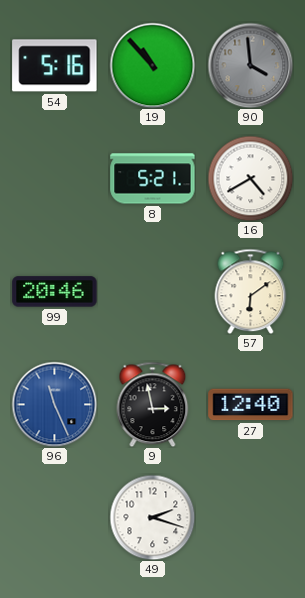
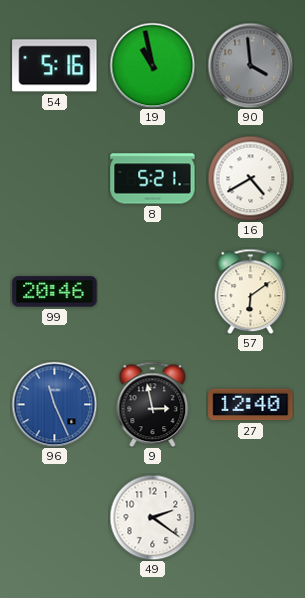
19: 10:53 -> 10:58 (152, 65)
49: 2:18 -> 2:21 (152, 517)
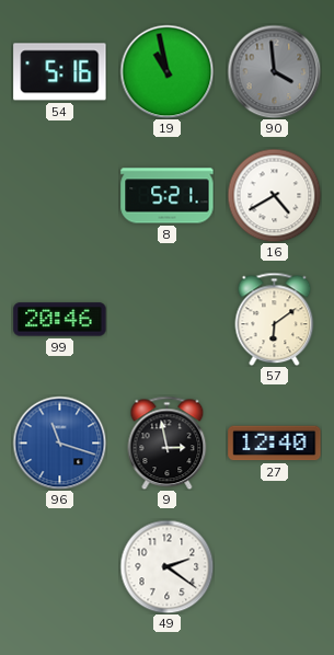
96: 11:26 -> 11:18 (59, 443)
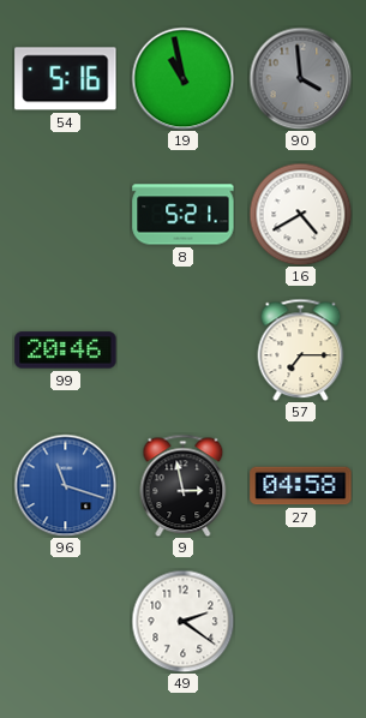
57: 6:09 -> 7:15 (301, 349)
27: 12:40 -> 04:58 (301, 486)
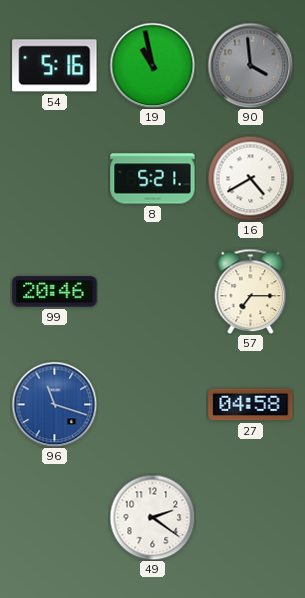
9: 2:58 -> none (184, 485)
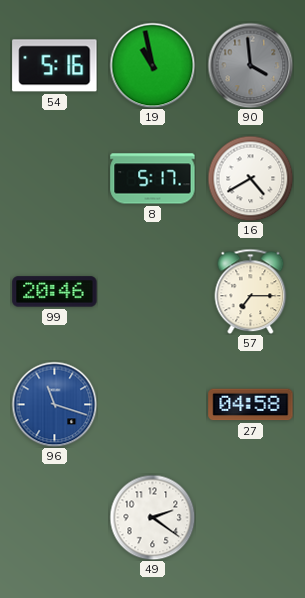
8: 5:21 -> 5:17 (153, 179)
